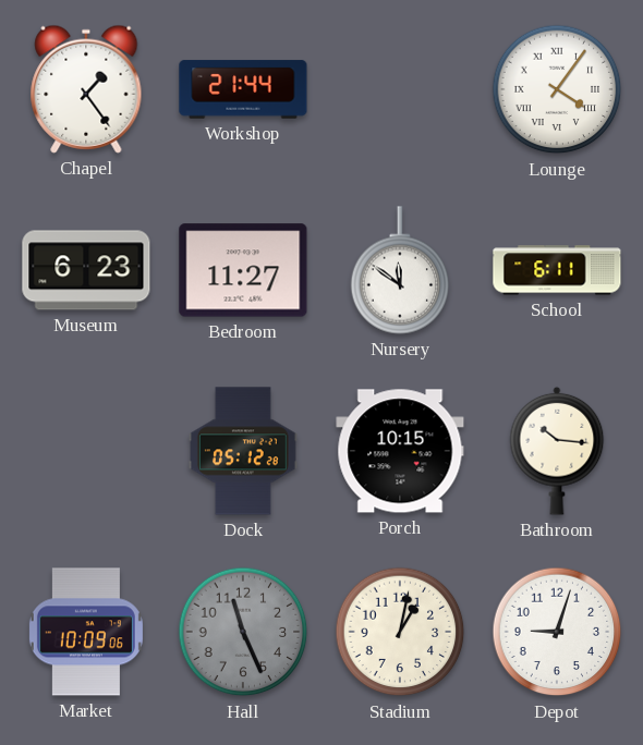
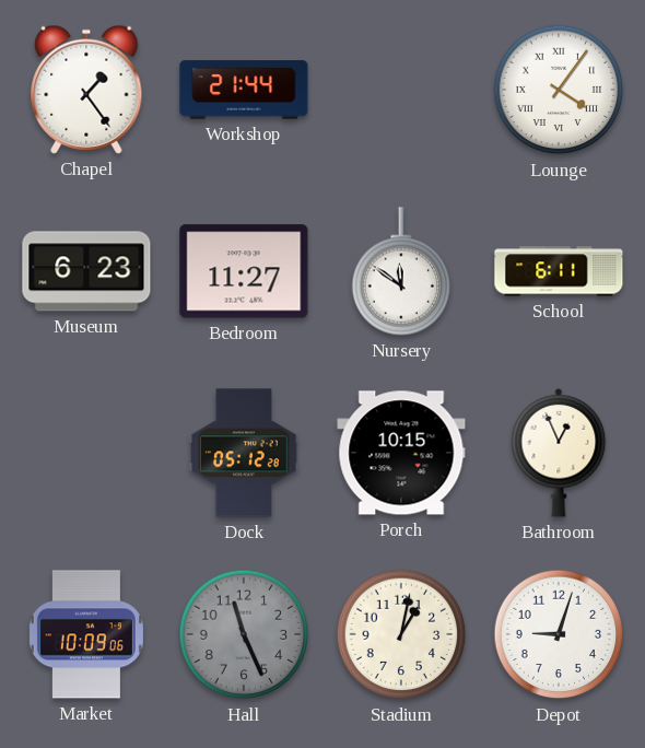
Bathroom: 10:16 -> 12:56 (559, 453)
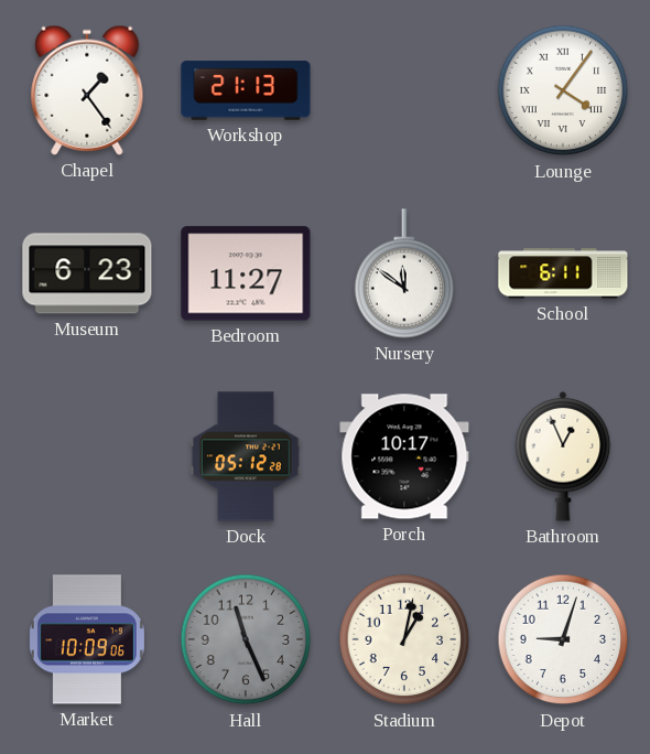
Workshop: 21:44 -> 21:13 (246, 90)
Porch: 10:15 -> 10:17 (404, 456)
